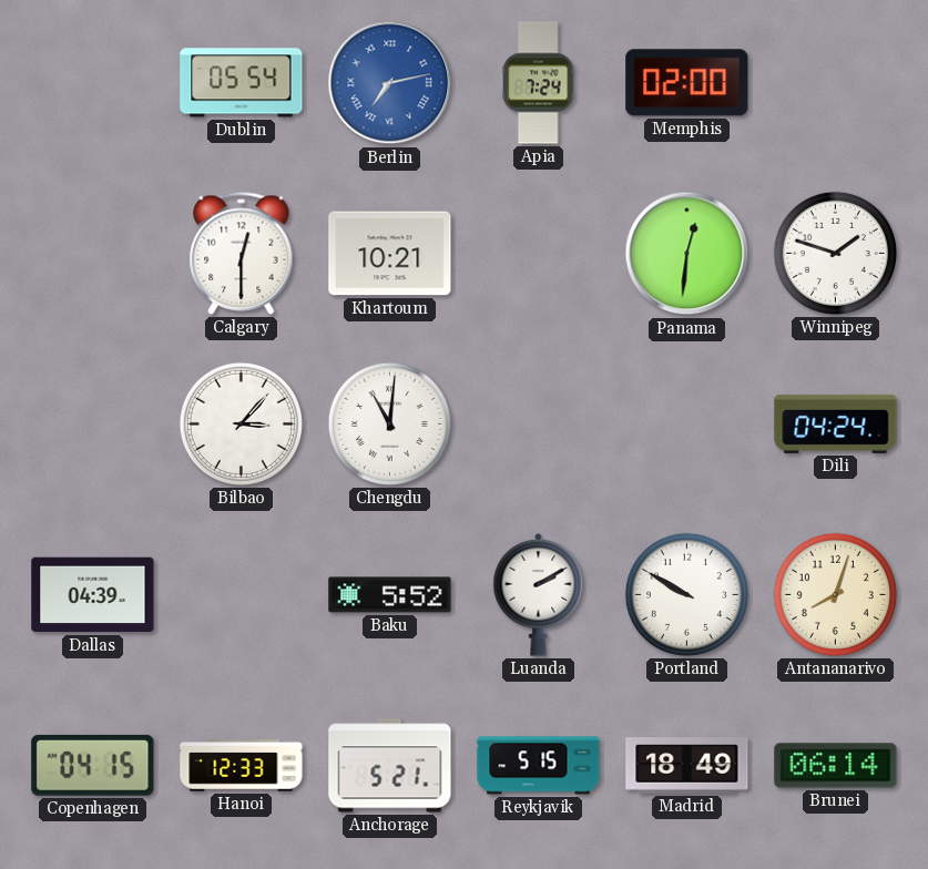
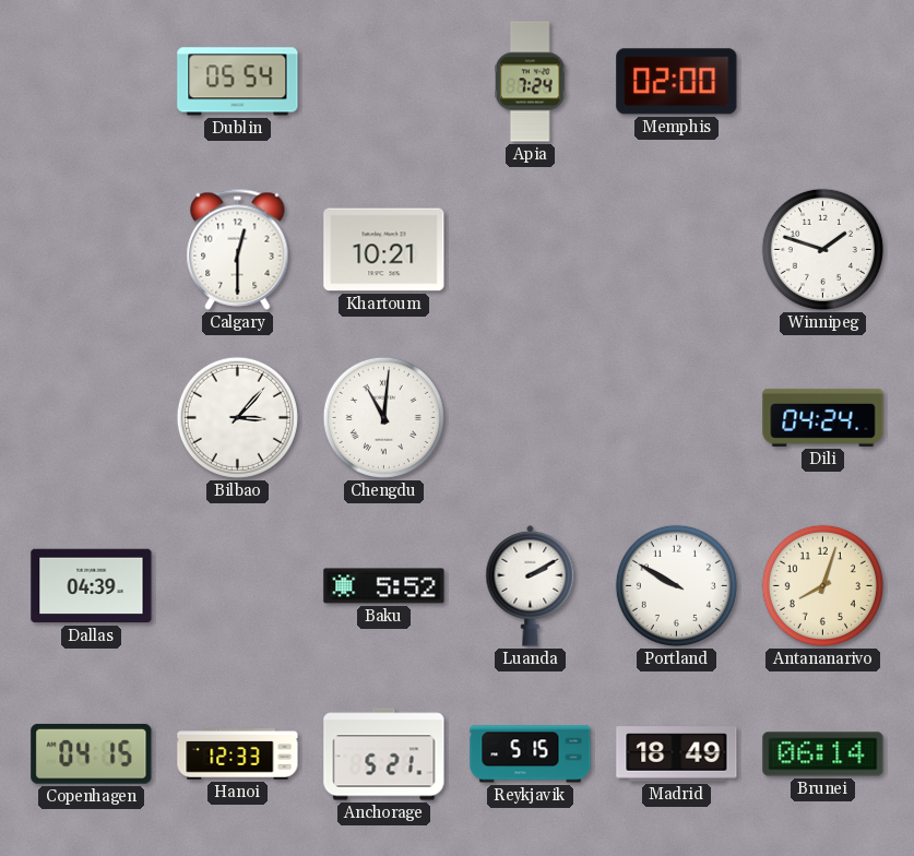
Berlin: 7:13 -> none (390, 83)
Panama: 12:31 -> none (687, 254)
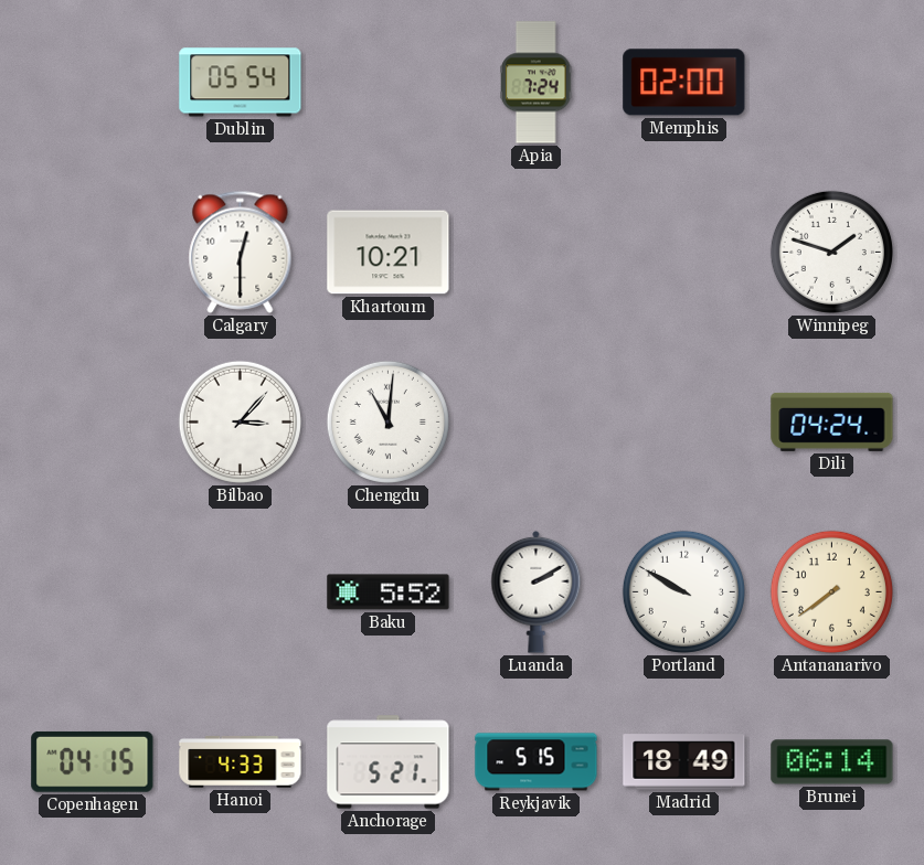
Dallas: 04:39 -> none (92, 586)
Antananarivo: 8:03 -> 7:39 (831, 591)
Hanoi: 12:33 -> 4:33 (241, 762)
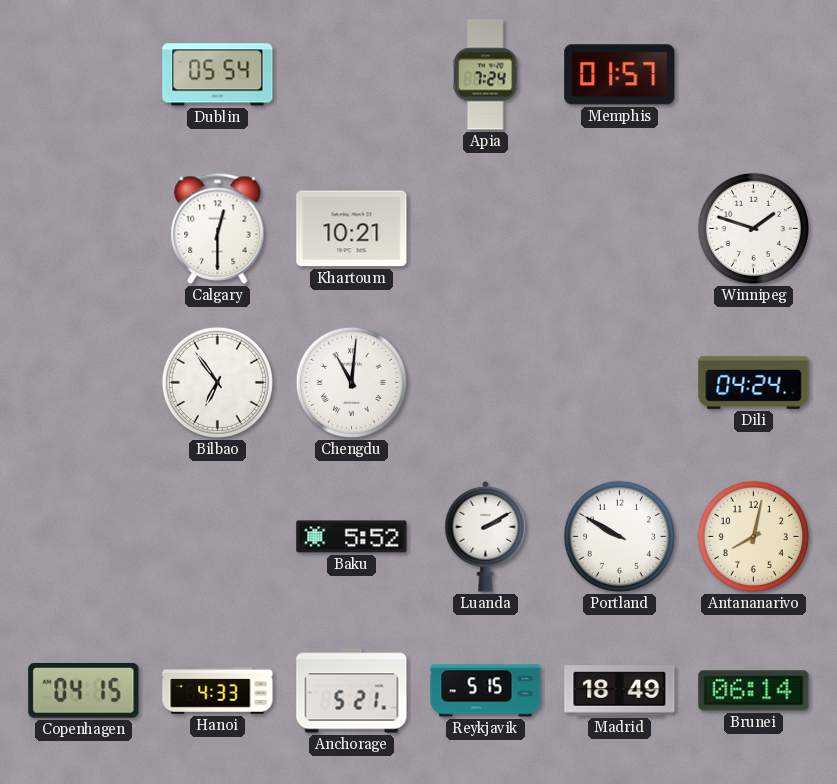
Memphis: 02:00 -> 01:57 (620, 75)
Bilbao: 3:07 -> 6:54 (217, 382)
Antananarivo: 7:39 -> 8:02 (753, 536)
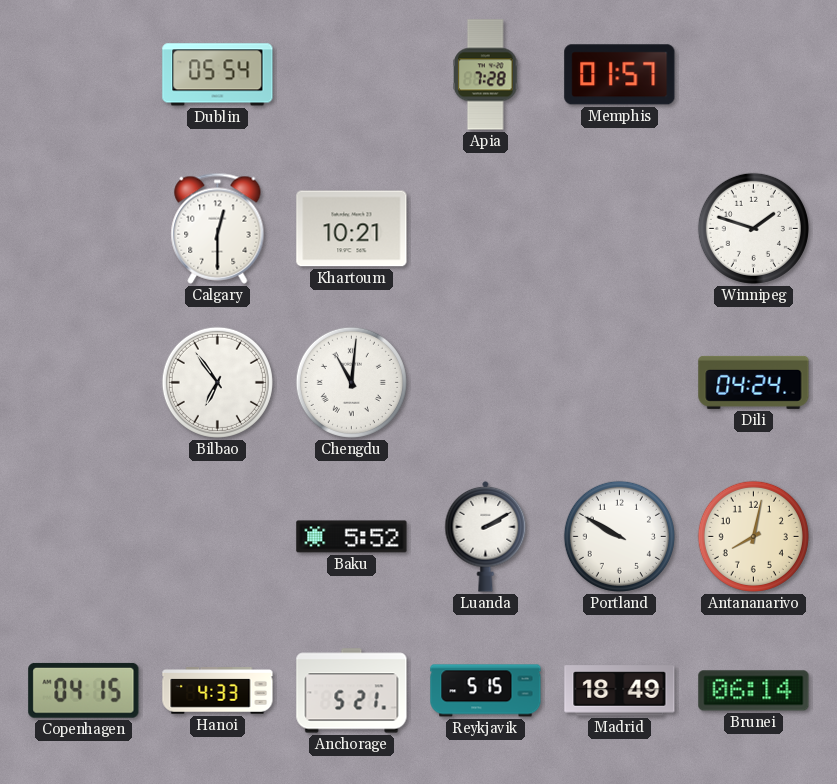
Apia: 7:24 -> 7:28 (486, 75)
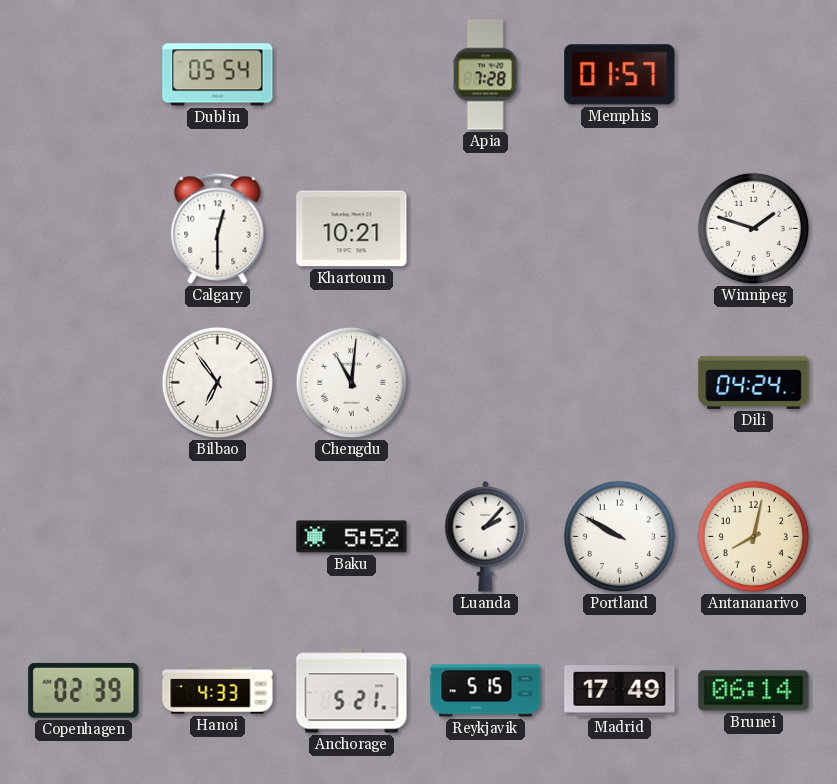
Luanda: 2:10 -> 2:07 (486, 536)
Copenhagen: 04:15 -> 02:39 (84, 690)
Madrid: 18:49 -> 17:49 (620, 691)
